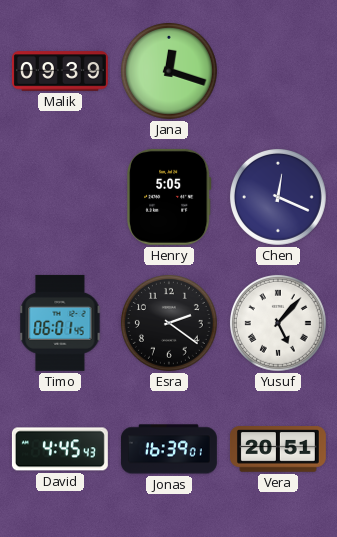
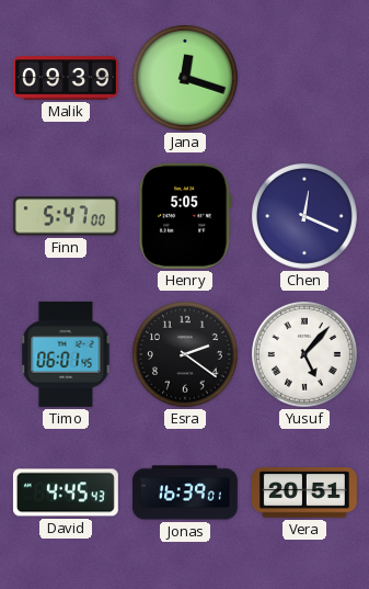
Finn: none -> 5:47 (66, 216)
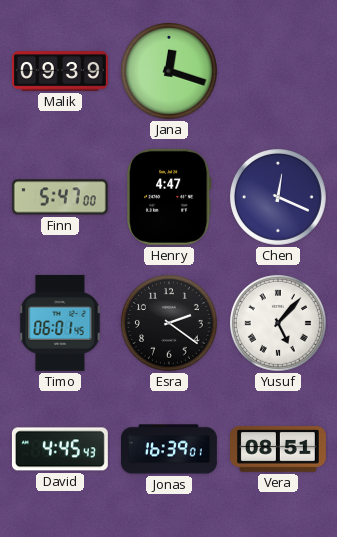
Henry: 5:05 -> 4:47 (170, 197)
Vera: 20:51 -> 08:51 (278, 449)
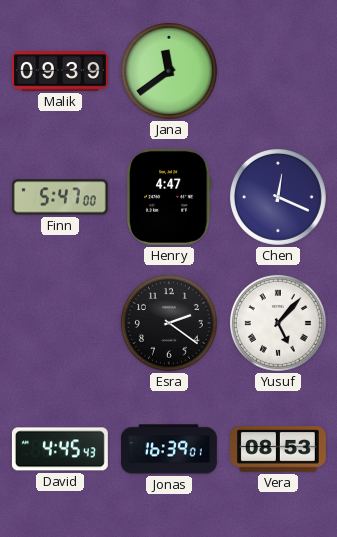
Jana: 12:18 -> 11:39 (169, 71)
Timo: 06:01 -> none (60, 323)
Vera: 08:51 -> 08:53 (278, 449)
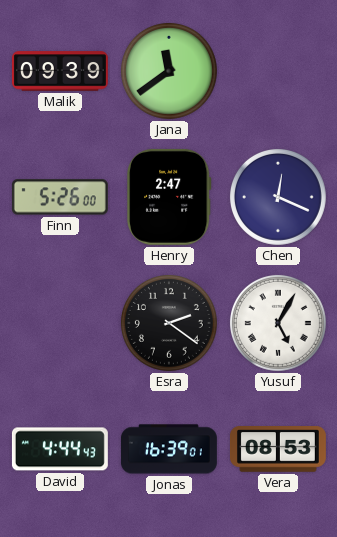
Finn: 5:47 -> 5:26 (60, 197)
Henry: 4:47 -> 2:47 (170, 197)
Yusuf: 5:07 -> 5:05 (278, 323)
David: 4:45 -> 4:44 (60, 449)
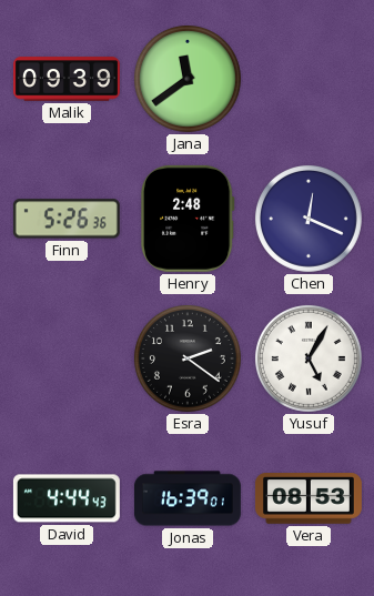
Finn: 5:26:00 -> 5:26:36 (67, 219)
Henry: 2:47 -> 2:48 (189, 219)
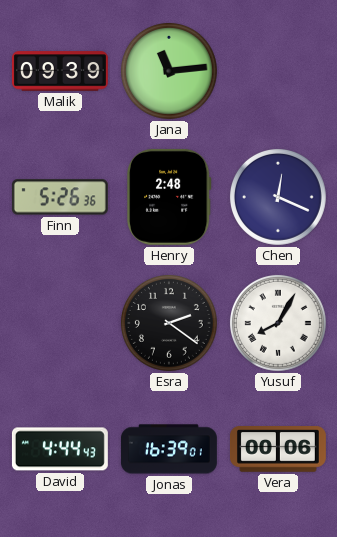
Jana: 11:39 -> 11:14 (169, 71)
Yusuf: 5:05 -> 8:05 (278, 323)
Vera: 08:53 -> 00:06 (278, 449)
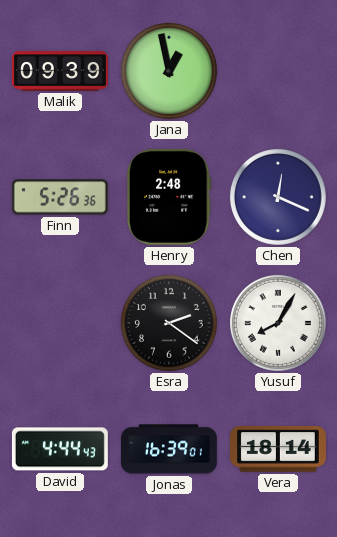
Jana: 11:14 -> 12:58 (169, 71)
Vera: 00:06 -> 18:14 (278, 449)
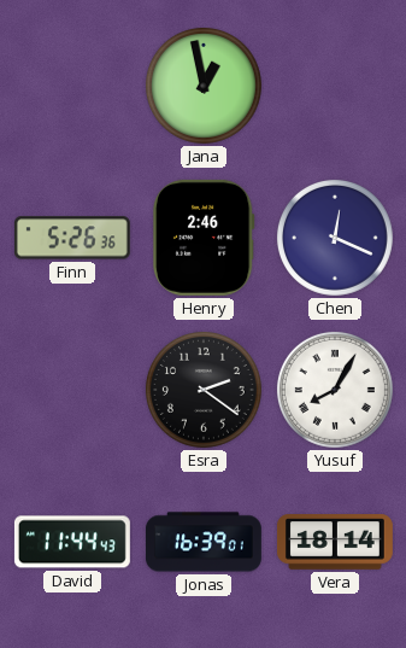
Malik: 09:39 -> none (60, 71)
Henry: 2:48 -> 2:46 (205, 238)
David: 4:44 -> 11:44 (72, 542)
